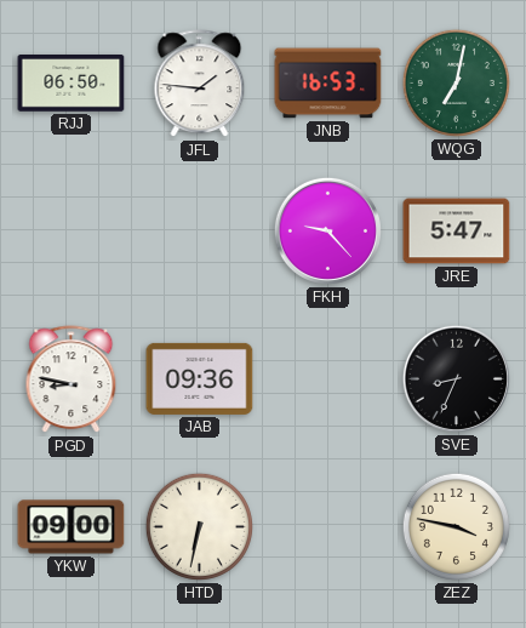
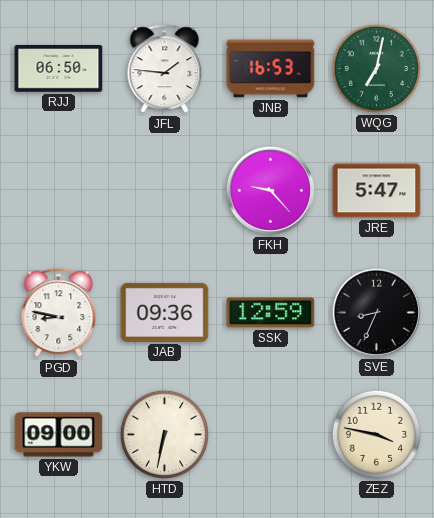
SSK: none -> 12:59 (271, 313)
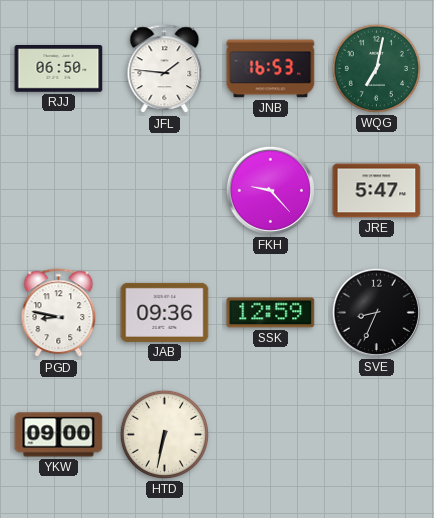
ZEZ: 3:47 -> none (376, 434)
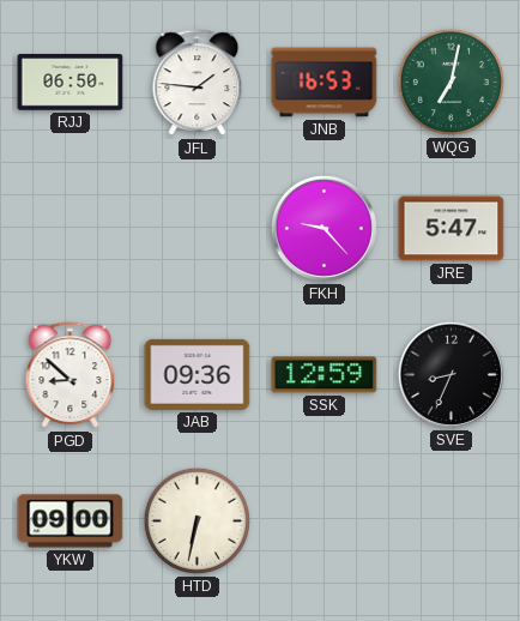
PGD: 8:47 -> 8:52 (71, 375)
